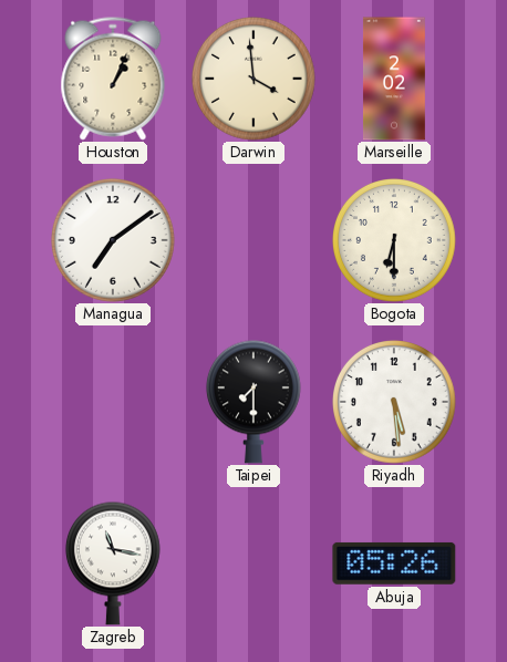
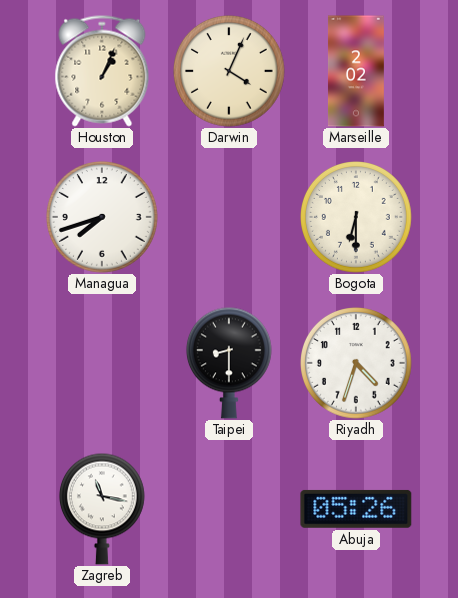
Darwin: 3:59 -> 4:04 (230, 72)
Managua: 7:09 -> 7:42 (103, 218)
Taipei: 7:30 -> 8:30 (229, 363)
Riyadh: 5:29 -> 4:33 (357, 364)
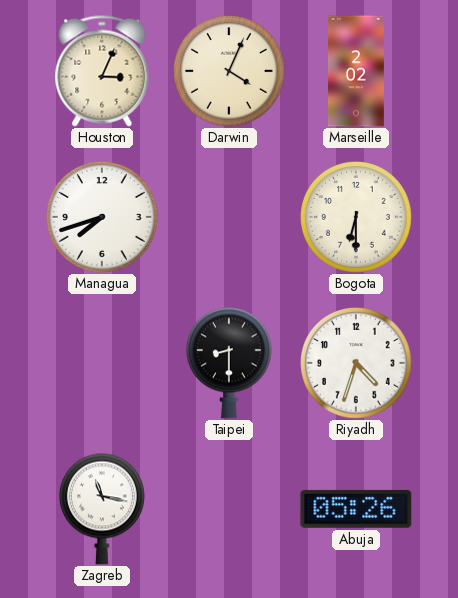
Houston: 1:04 -> 3:04 (102, 71)
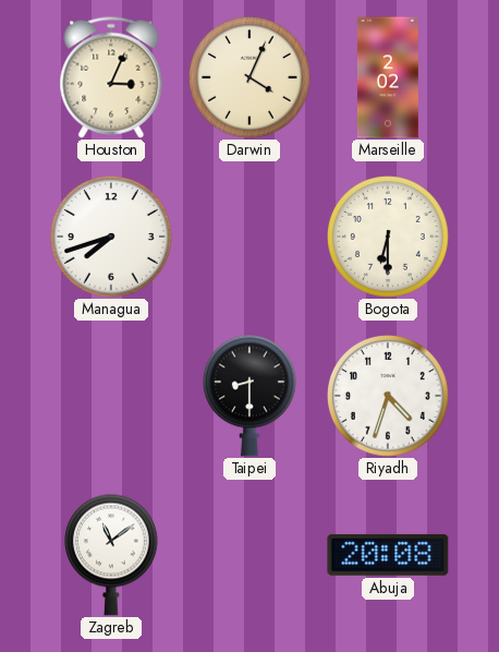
Zagreb: 11:17 -> 11:09 (111, 555)
Abuja: 05:26 -> 20:08 (388, 555)
